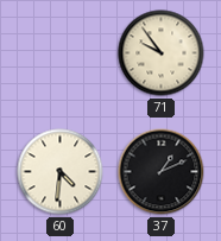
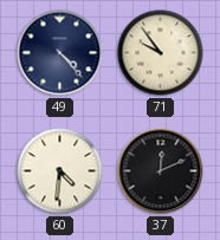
49: none -> 4:23 (60, 53)
37: 1:11 -> 12:11 (161, 171)
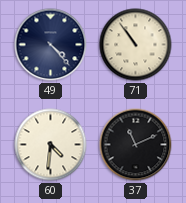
71: 9:54 -> 10:54 (136, 45)
37: 12:11 -> 11:11 (136, 145)
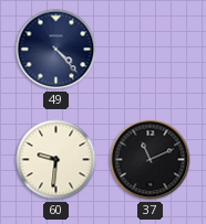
71: 10:54 -> none (136, 45)
60: 4:31 -> 9:31 (56, 160)
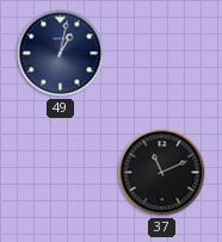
49: 4:23 -> 1:02 (61, 54)
60: 9:31 -> none (56, 160)
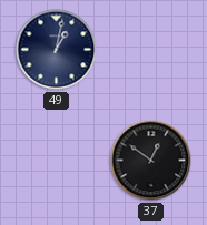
37: 11:11 -> 12:51 (151, 161)
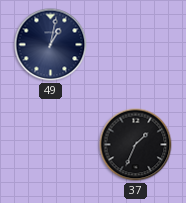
37: 12:51 -> 1:34 (136, 145)
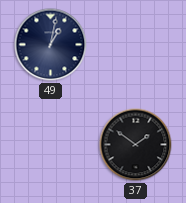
37: 1:34 -> 1:51 (136, 145)
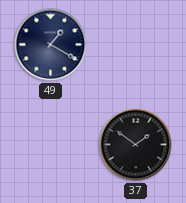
49: 1:02 -> 1:20 (51, 45)
